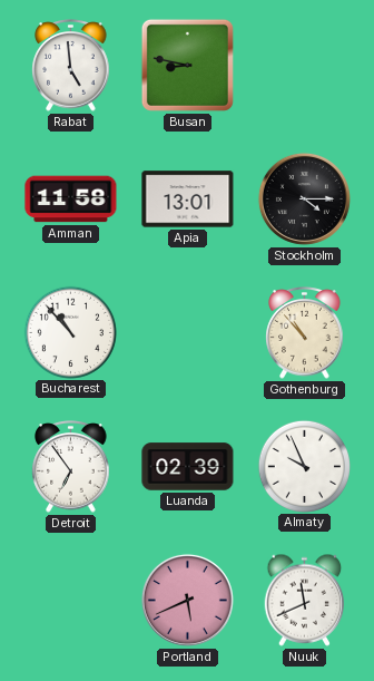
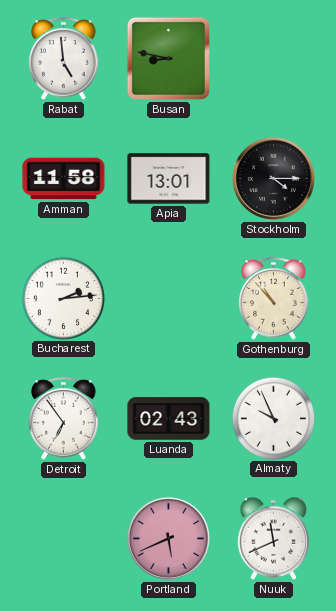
Bucharest: 10:53 -> 2:14 (63, 298)
Luanda: 02:39 -> 02:43 (169, 419)
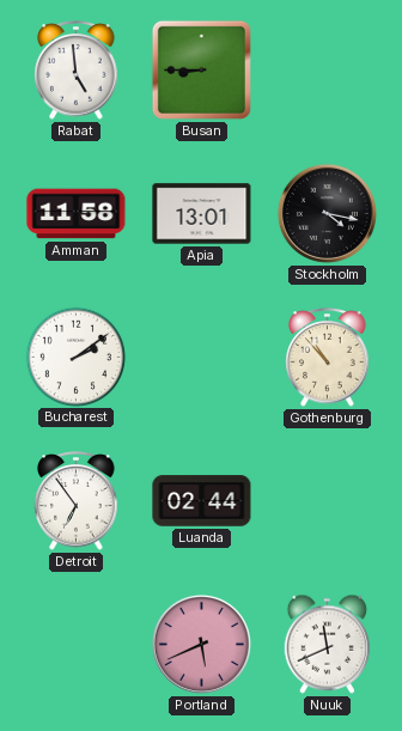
Busan: 8:47 -> 8:45 (201, 69)
Stockholm: 4:15 -> 4:17 (327, 213)
Bucharest: 2:14 -> 2:09 (75, 357)
Luanda: 02:43 -> 02:44 (202, 501)
Almaty: 9:56 -> none (273, 418)
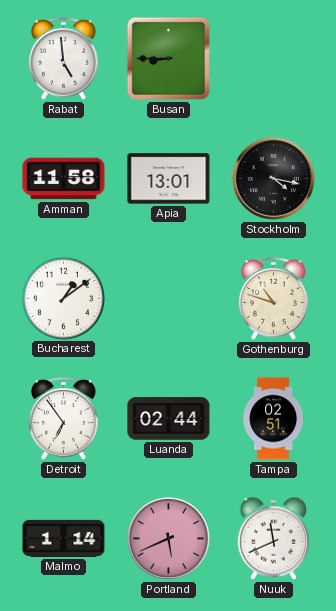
Bucharest: 2:09 -> 1:09 (63, 298)
Gothenburg: 10:53 -> 10:48 (274, 299)
Tampa: none -> 02:51 (274, 419)
Malmo: none -> 1:14 (64, 538)
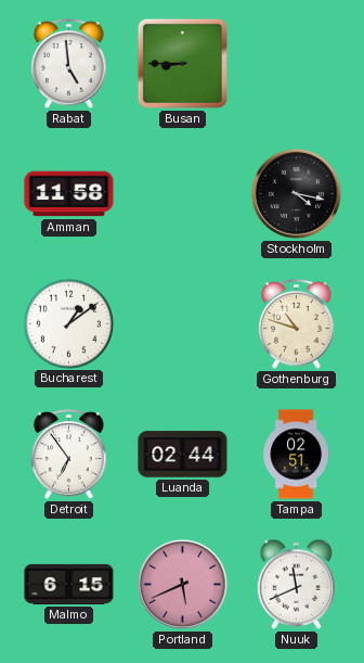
Apia: 13:01 -> none (169, 179)
Malmo: 1:14 -> 6:15 (69, 584)
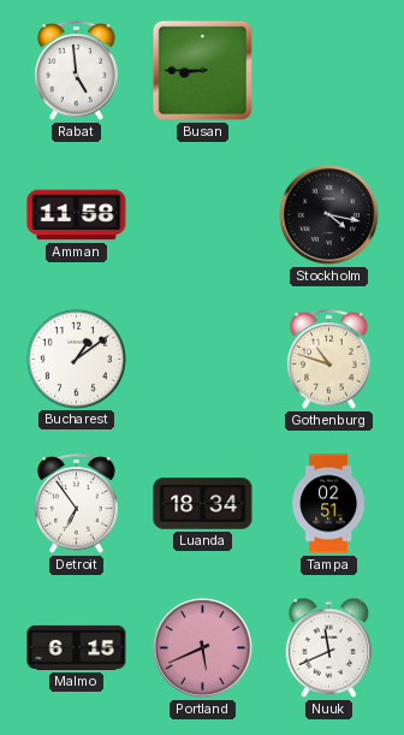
Luanda: 02:44 -> 18:34 (203, 504)
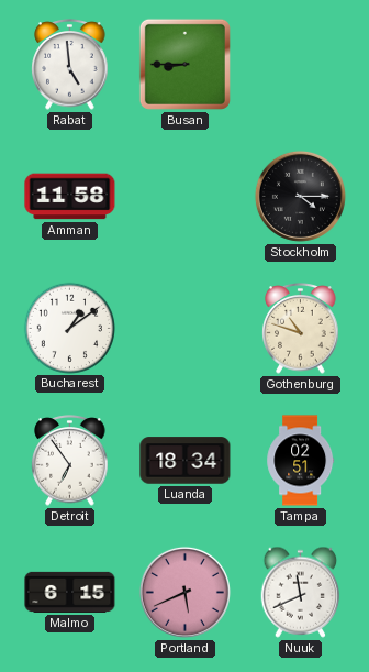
Stockholm: 4:17 -> 4:15 (300, 196)
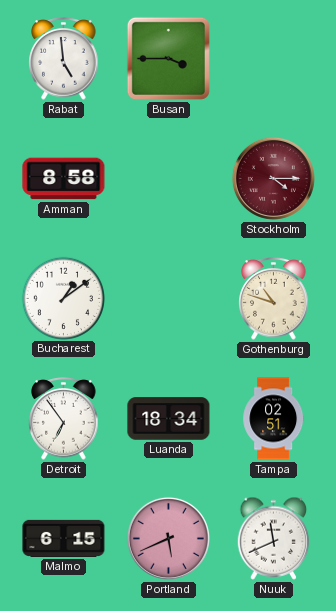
Busan: 8:45 -> 3:45 (168, 58)
Amman: 11:58 -> 8:58 (64, 179)
Stockholm dial: black -> burgundy (273, 178)
